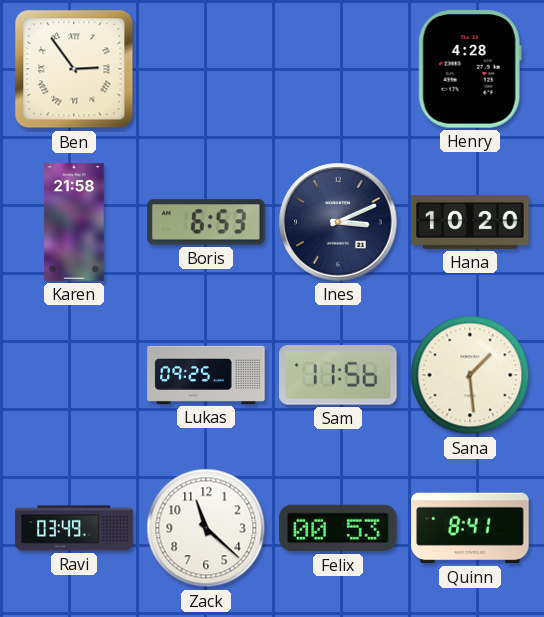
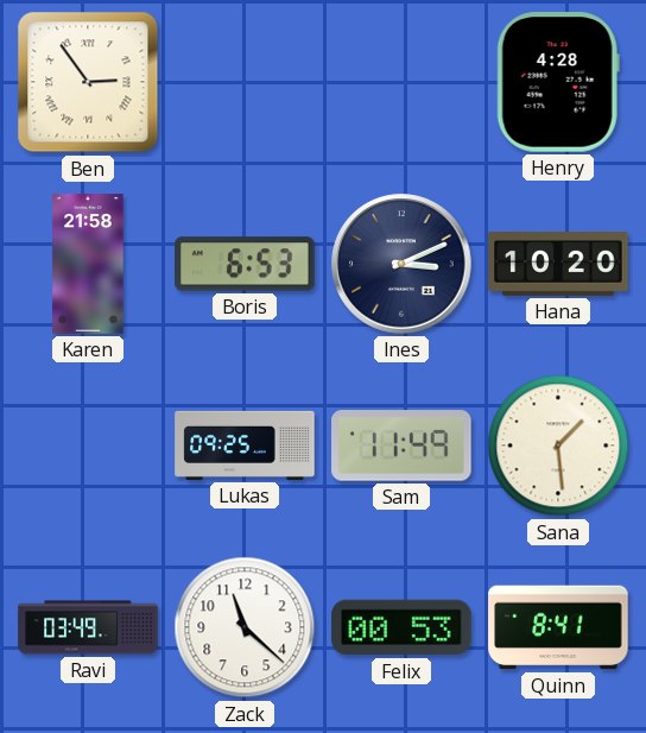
Sam: 11:56 -> 11:49 (401, 446)
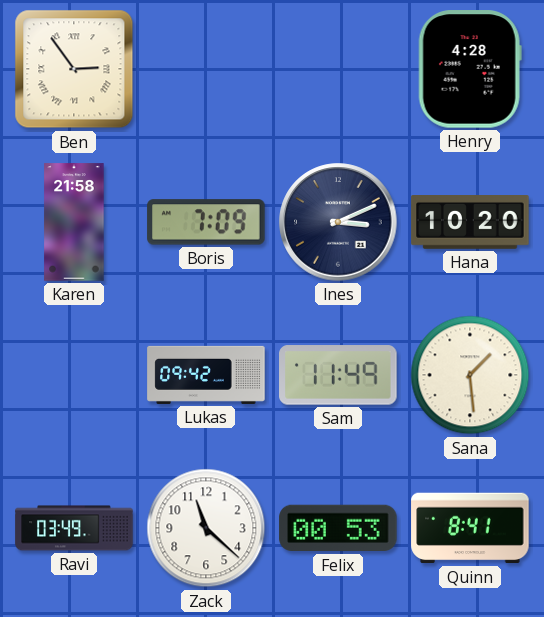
Boris: 6:53 -> 7:09 (206, 222)
Lukas: 09:25 -> 09:42 (206, 375)
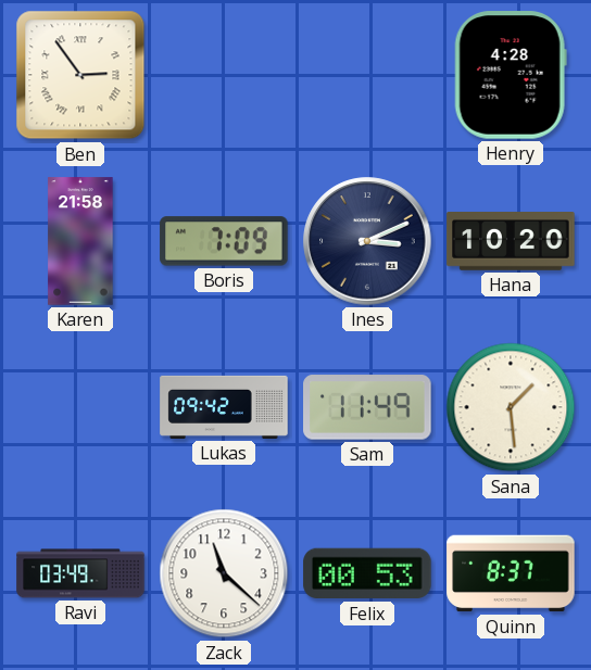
Quinn: 8:41 -> 8:37 (511, 573)
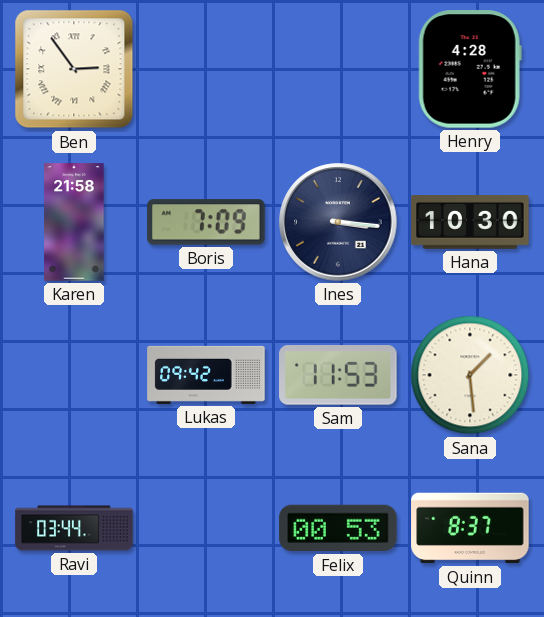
Ines: 3:11 -> 3:16 (338, 222)
Hana: 10:20 -> 10:30 (470, 223)
Sam: 11:49 -> 11:53 (338, 375)
Ravi: 03:49 -> 03:44 (74, 528)
Zack: 11:22 -> none (224, 573)
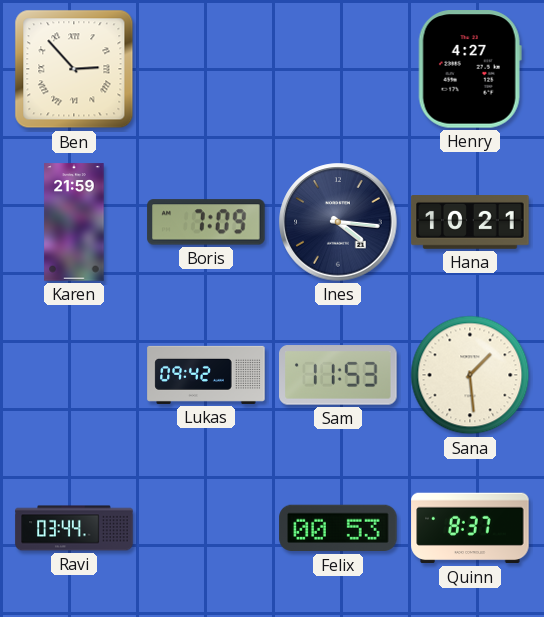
Ben: 2:54 -> 2:53 (74, 69)
Henry: 4:28 -> 4:27 (470, 69)
Karen: 21:58 -> 21:59 (74, 222)
Ines: 3:16 -> 4:16 (338, 222)
Hana: 10:30 -> 10:21 (470, 223)
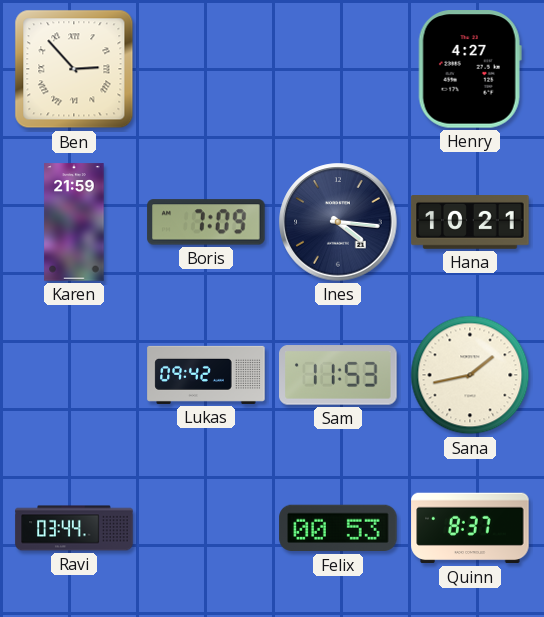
Sana: 1:29 -> 1:43 (470, 375)
